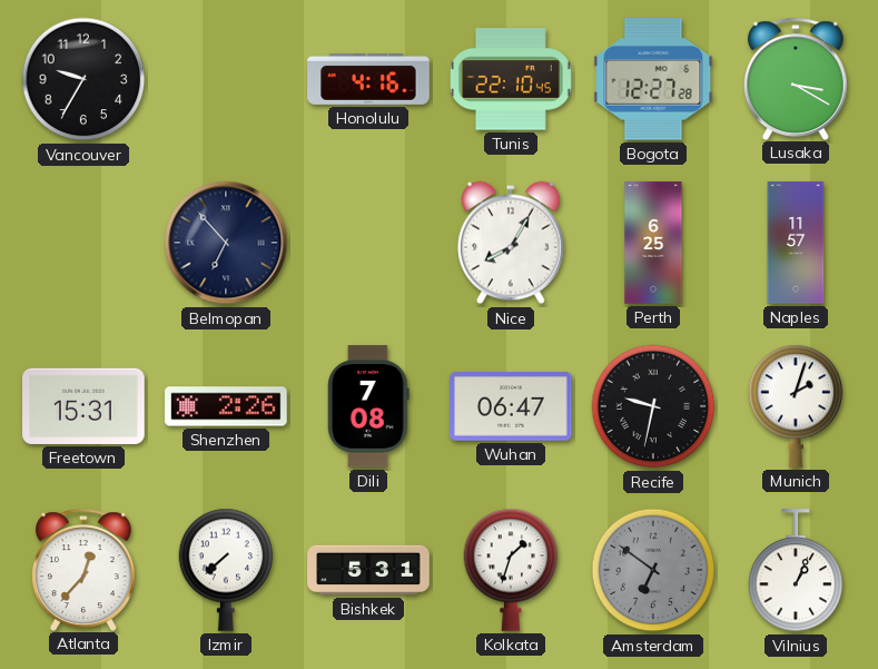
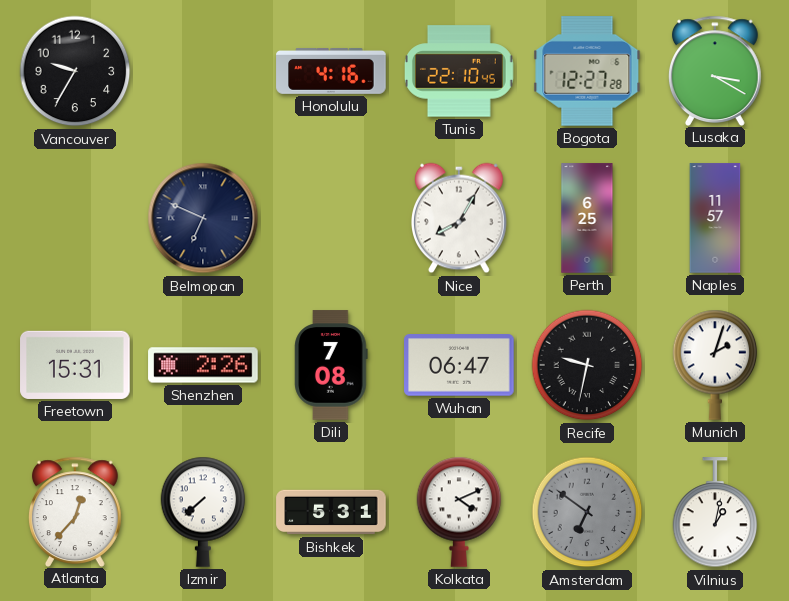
Belmopan: 6:53 -> 6:49 (203, 218)
Kolkata: 1:33 -> 4:11 (459, 512)
Vilnius: 1:04 -> 1:02 (715, 513)
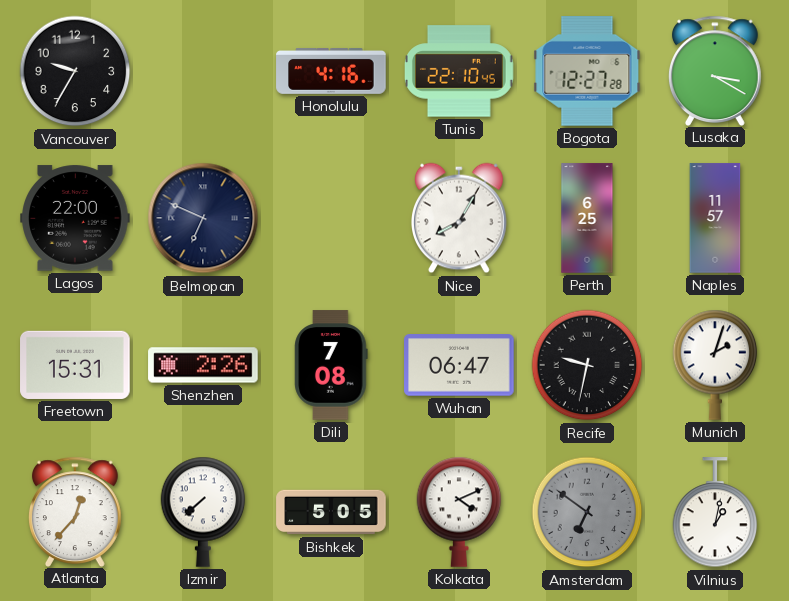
Lagos: none -> 22:00 (75, 218)
Bishkek: 5:31 -> 5:05 (331, 512)
